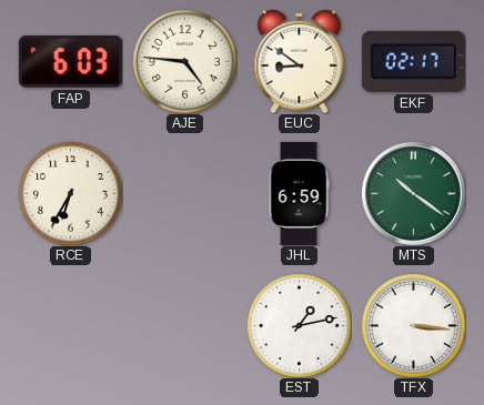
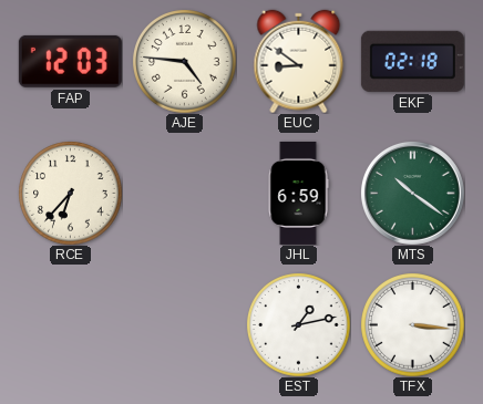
FAP: 6:03 -> 12:03 (70, 61)
EKF: 02:17 -> 02:18 (412, 61)
RCE: 6:35 -> 6:37 (70, 193)
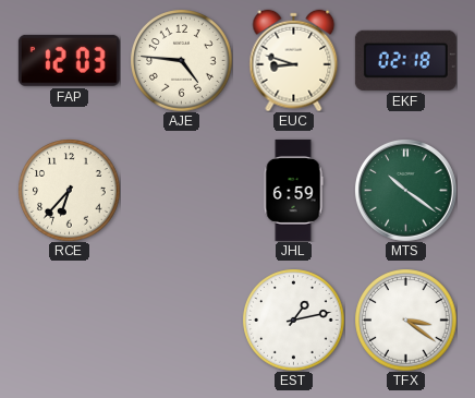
EUC: 8:51 -> 8:48 (294, 60)
TFX: 3:16 -> 3:21 (405, 319)
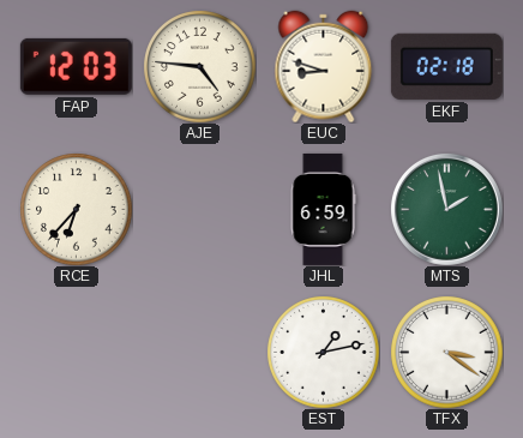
MTS: 10:21 -> 1:58 (446, 209)
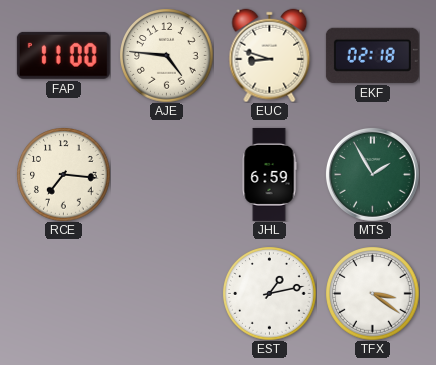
FAP: 12:03 -> 11:00 (63, 55)
RCE: 6:37 -> 7:16 (63, 174)
MTS: 1:58 -> 1:55 (372, 174)
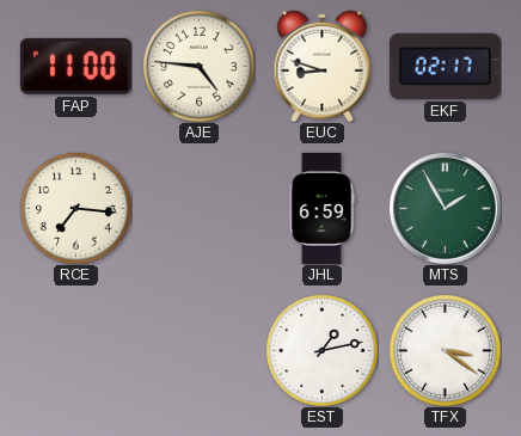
EKF: 02:18 -> 02:17 (445, 66)
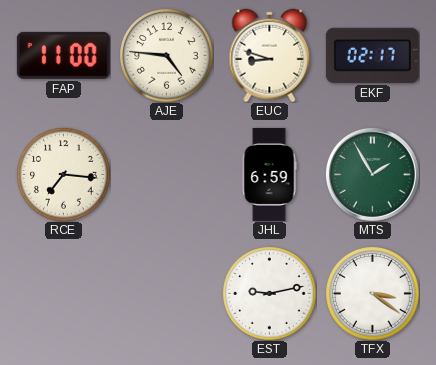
EST: 1:13 -> 9:13 (269, 293)
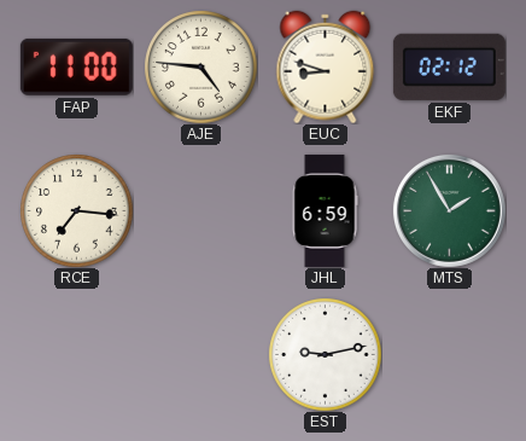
EKF: 02:17 -> 02:12 (449, 66)
TFX: 3:21 -> none (372, 293)
